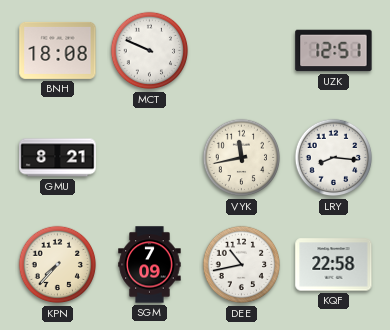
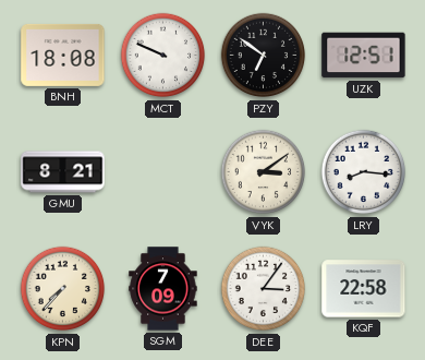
PZY: none -> 6:51 (264, 56)
VYK: 11:43 -> 3:09 (264, 172)
DEE: 10:43 -> 3:06 (264, 289)
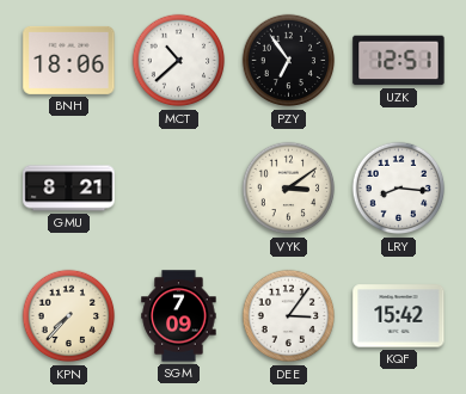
BNH: 18:08 -> 18:06 (69, 60)
MCT: 9:49 -> 10:38 (179, 61)
PZY: 6:51 -> 6:54 (289, 61)
KQF: 22:58 -> 15:42 (399, 316)
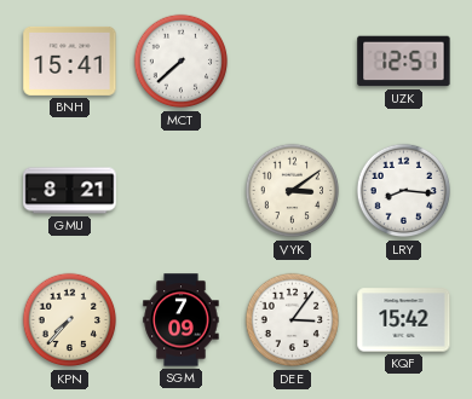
BNH: 18:06 -> 15:41 (70, 60)
MCT: 10:38 -> 7:38 (182, 62)
PZY: 6:54 -> none (289, 61)
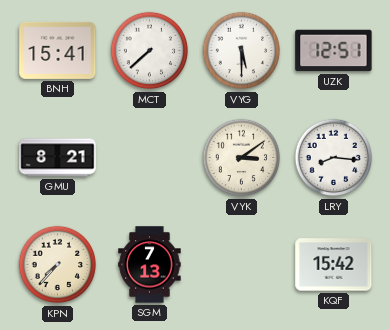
VYG: none -> 5:30 (242, 51)
SGM: 7:09 -> 7:13 (150, 265)
DEE: 3:06 -> none (293, 320)
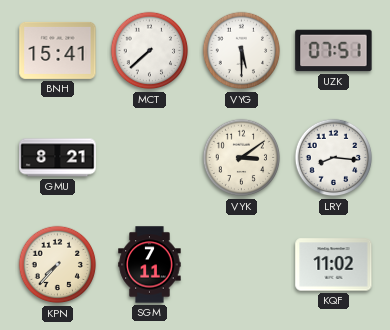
UZK: 12:51 -> 07:51 (334, 51)
SGM: 7:13 -> 7:11 (150, 265)
KQF: 15:42 -> 11:02 (334, 265)
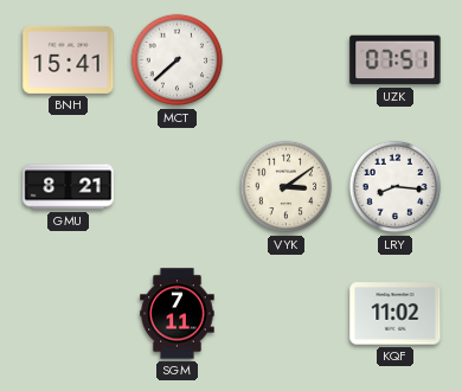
VYG: 5:30 -> none (242, 51)
KPN: 7:37 -> none (58, 265)
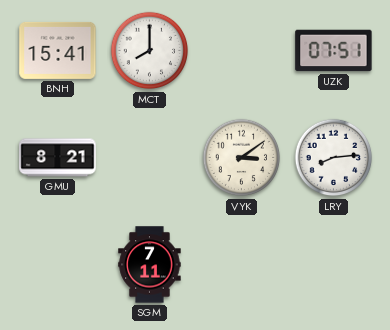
MCT: 7:38 -> 8:00 (150, 51)
LRY: 8:16 -> 8:14 (334, 158)
KQF: 11:02 -> none (396, 314)
